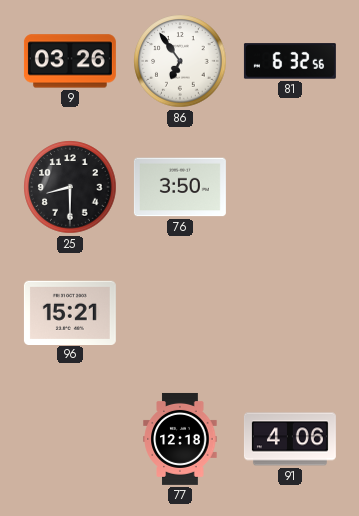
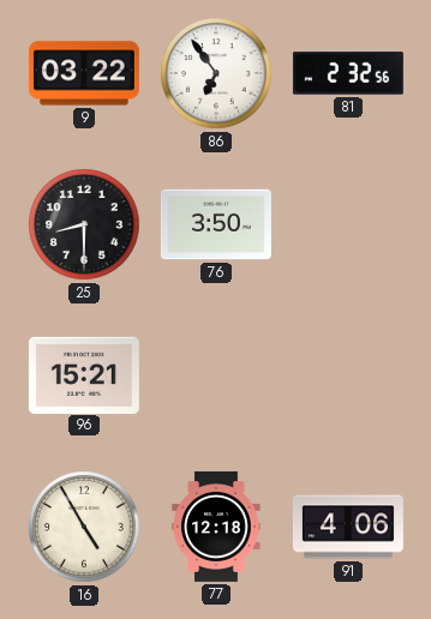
9: 03:26 -> 03:22 (84, 73)
81: 6:32 -> 2:32 (348, 73)
16: none -> 4:55 (84, 527)
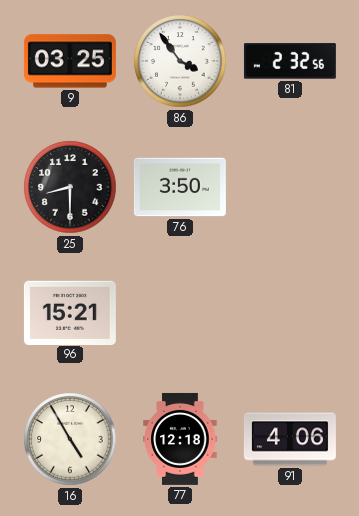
9: 03:22 -> 03:25 (70, 61)
86: 6:54 -> 3:54 (180, 61)
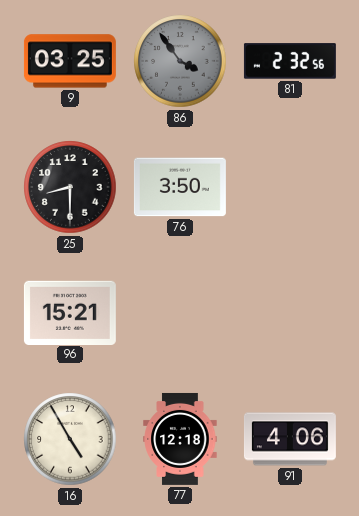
86 dial: white -> grey (180, 61)
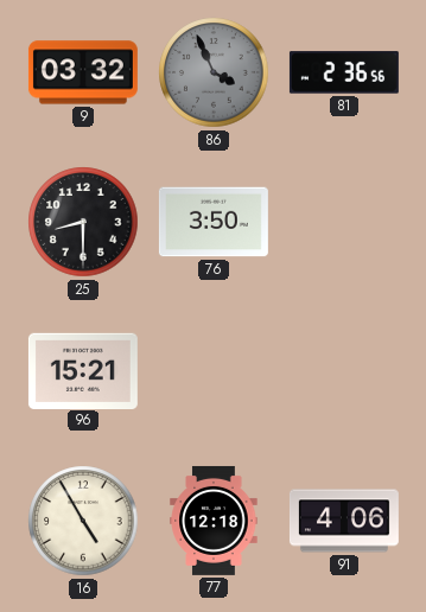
9: 03:25 -> 03:32 (83, 72)
86: 3:54 -> 3:56 (214, 72)
81: 2:32 -> 2:36 (344, 72)
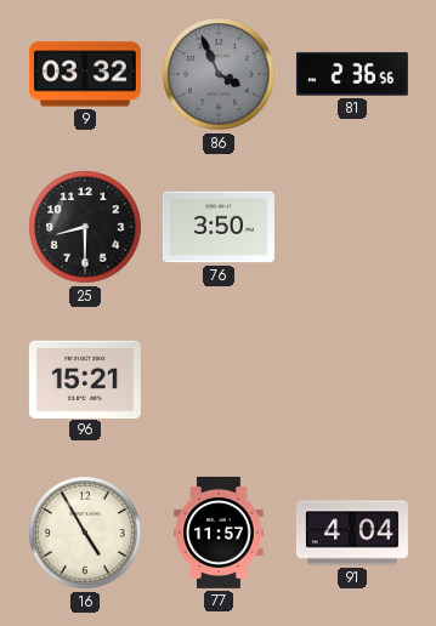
77: 12:18 -> 11:57 (219, 533)
91: 4:06 -> 4:04 (352, 533)
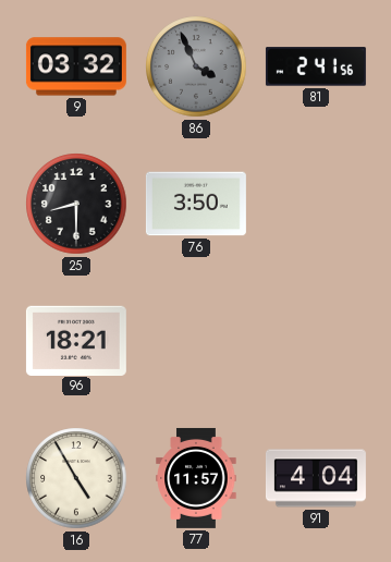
81: 2:36 -> 2:41 (316, 66)
96: 15:21 -> 18:21 (76, 340)
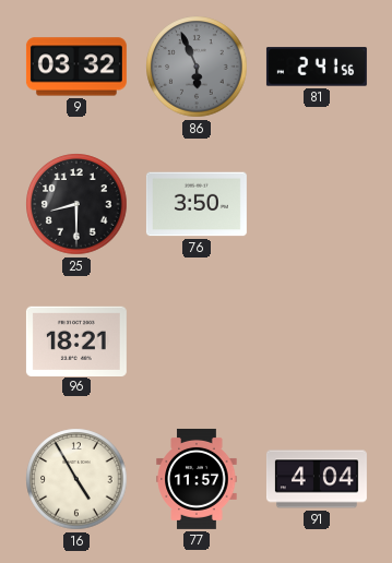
86: 3:56 -> 5:56 (197, 67)
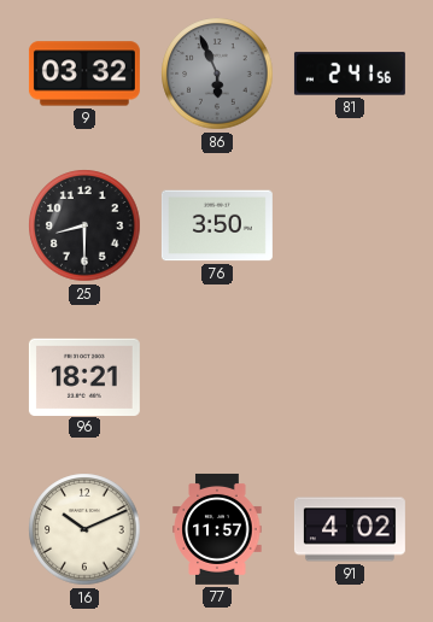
16: 4:55 -> 10:11 (84, 529)
91: 4:04 -> 4:02 (350, 529)
